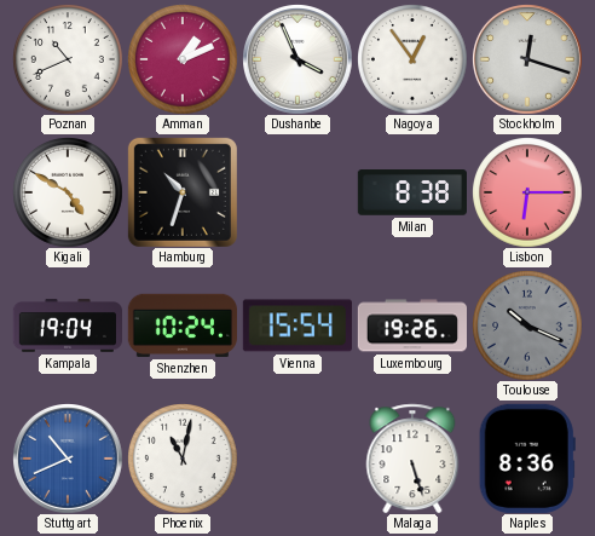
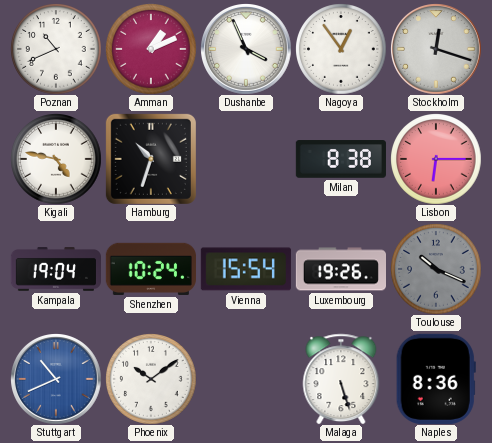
Kigali: 4:50 -> 4:47 (56, 159)
Phoenix: 11:02 -> 10:09 (151, 379)
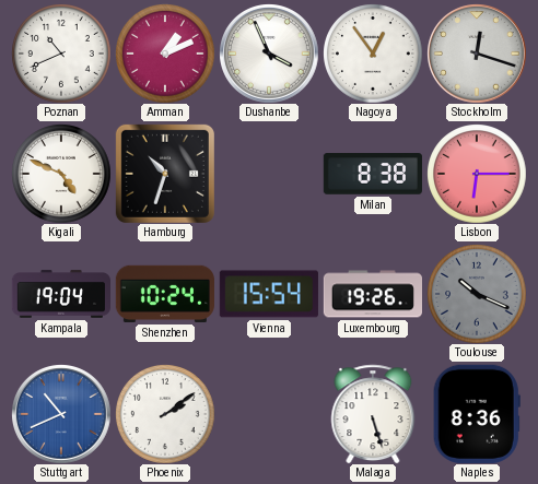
Kigali: 4:47 -> 4:49 (61, 174)
Phoenix: 10:09 -> 2:09 (165, 414)
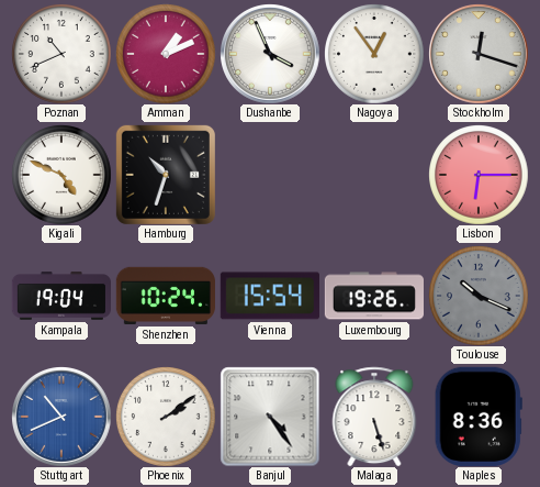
Milan: 8:38 -> none (372, 174)
Banjul: none -> 4:24 (270, 417)
